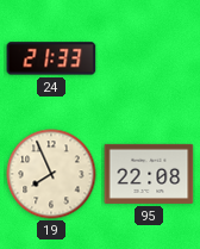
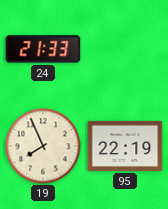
95: 22:08 -> 22:19 (125, 146)
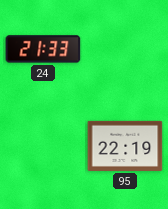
19: 7:56 -> none (43, 146)
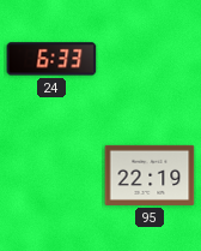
24: 21:33 -> 6:33 (51, 59)
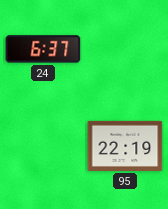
24: 6:33 -> 6:37 (43, 49)
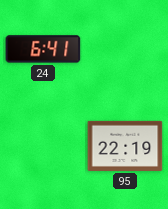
24: 6:37 -> 6:41 (43, 49)
